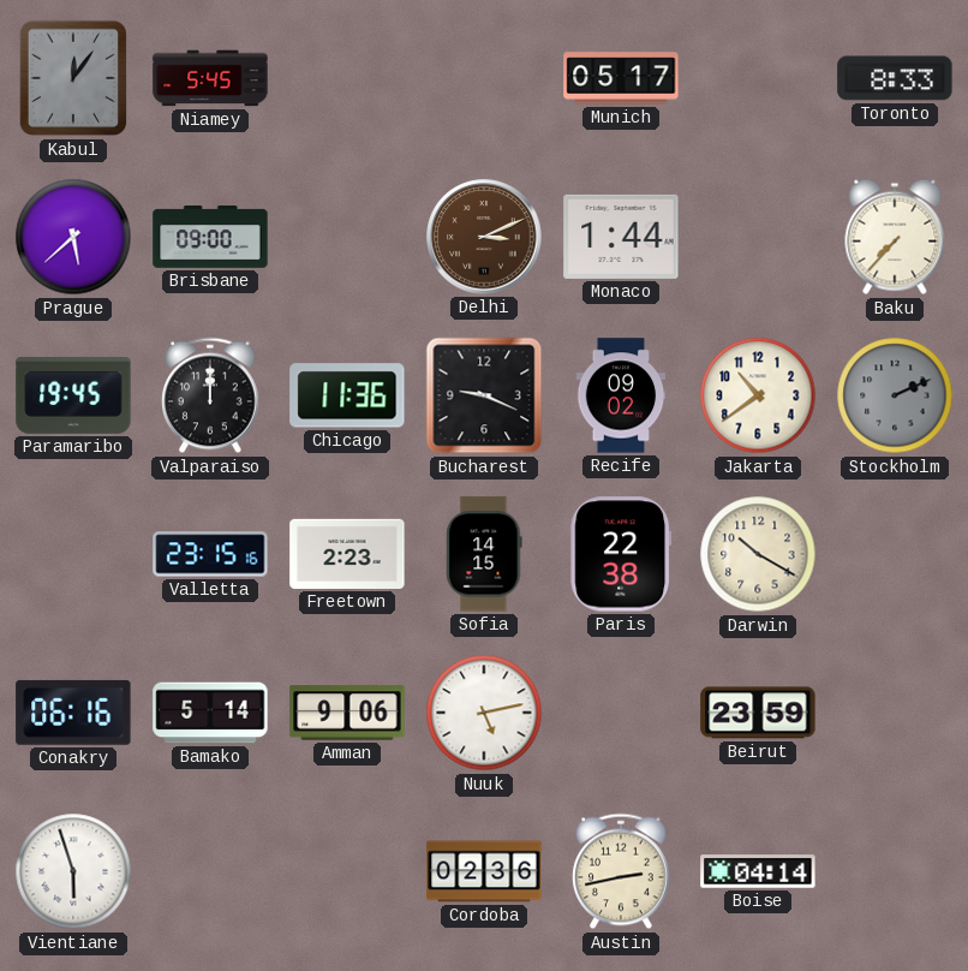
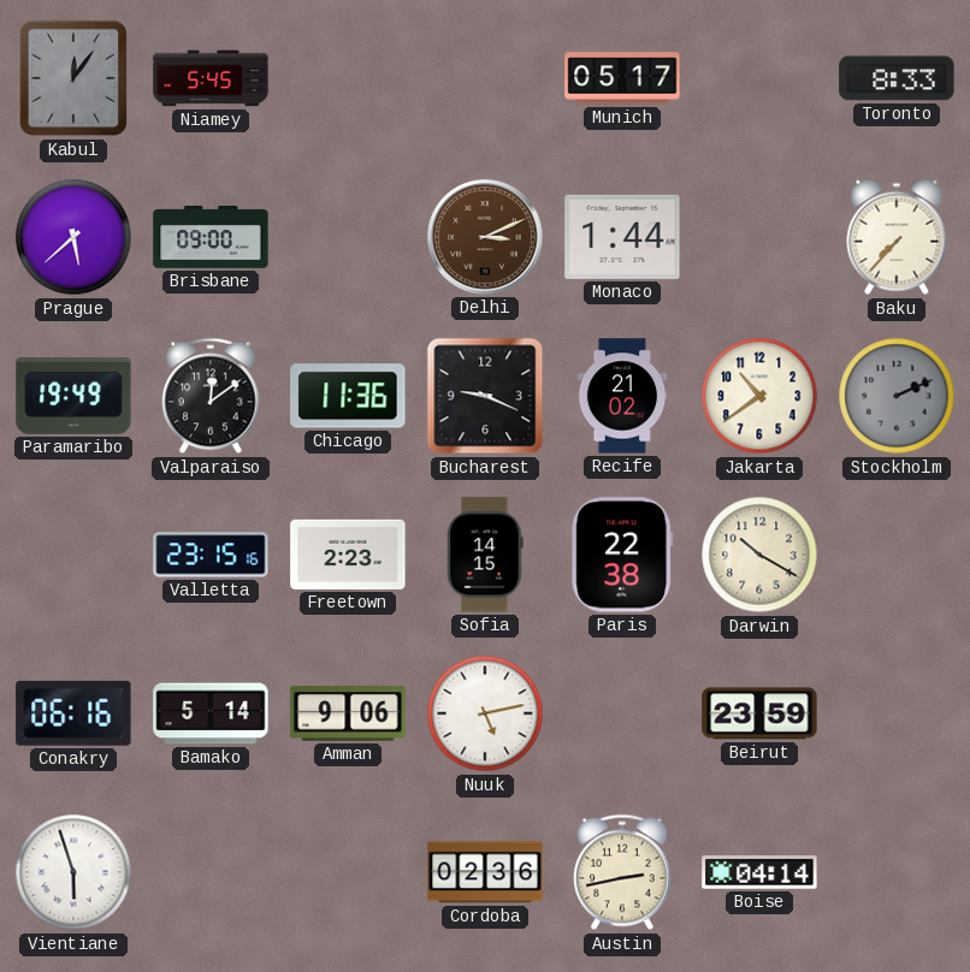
Paramaribo: 19:45 -> 19:49 (73, 396)
Valparaiso: 12:00 -> 12:09 (211, 396)
Recife: 09:02 -> 21:02 (622, 396)
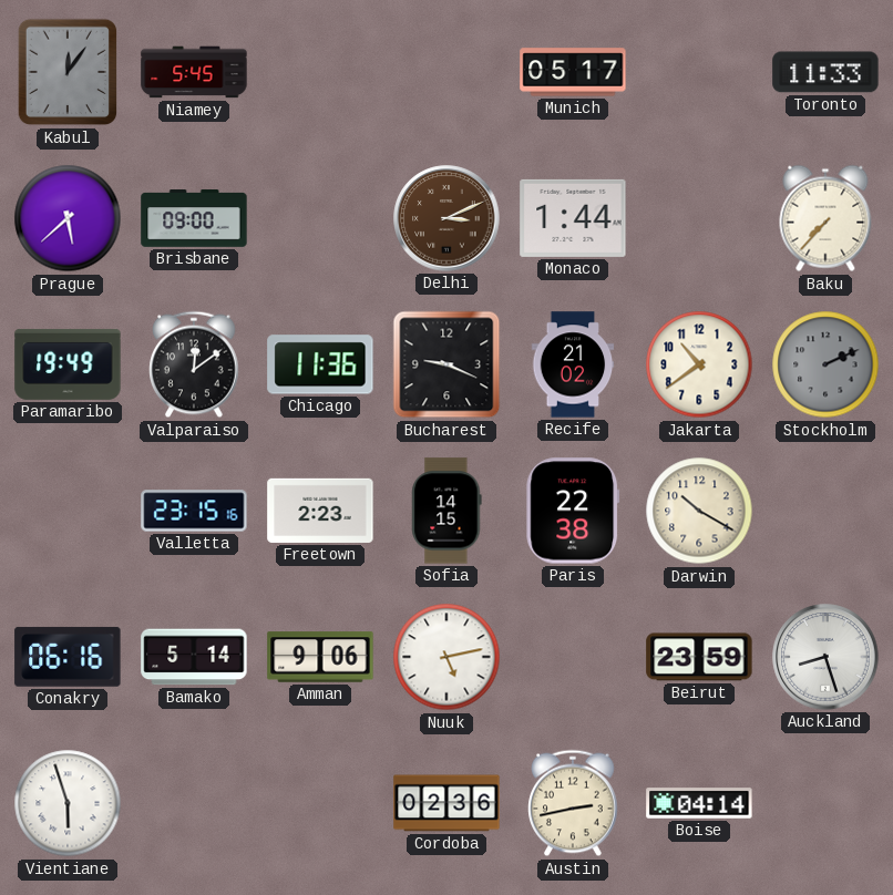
Toronto: 8:33 -> 11:33 (825, 72)
Auckland: none -> 8:27 (825, 657)
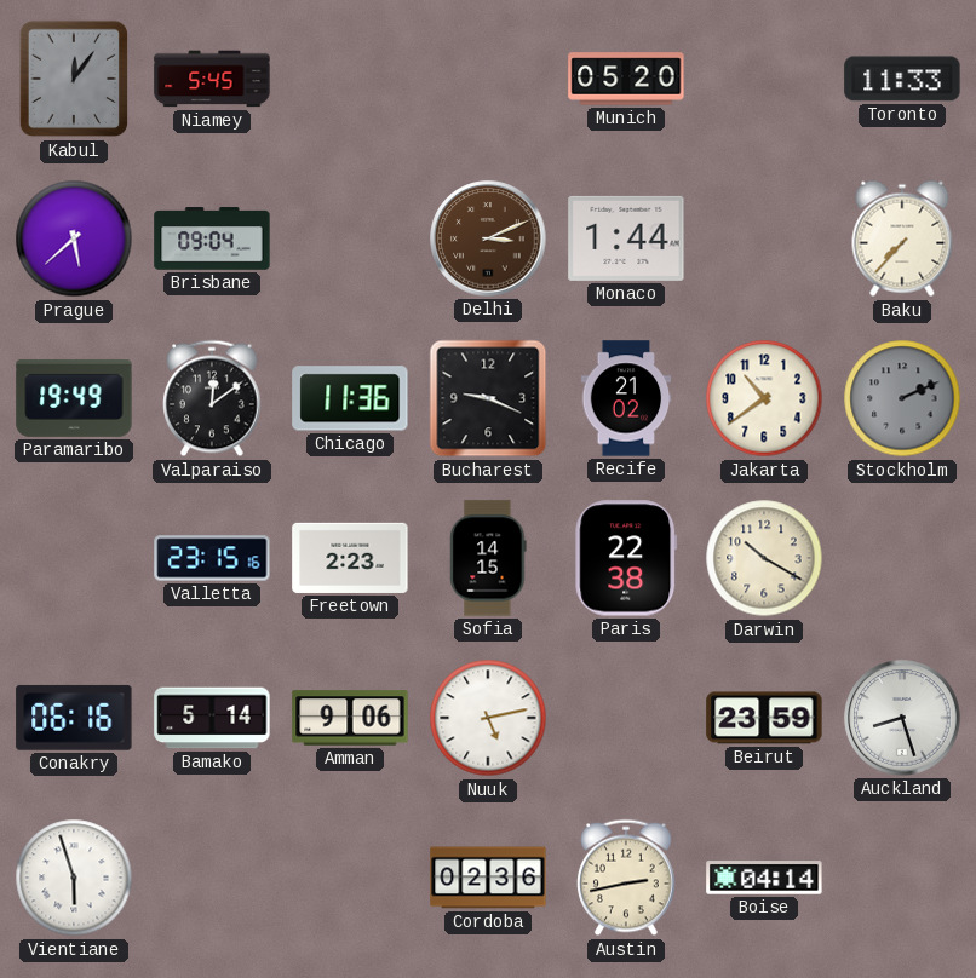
Munich: 05:17 -> 05:20 (626, 79)
Brisbane: 09:00 -> 09:04 (212, 238)
